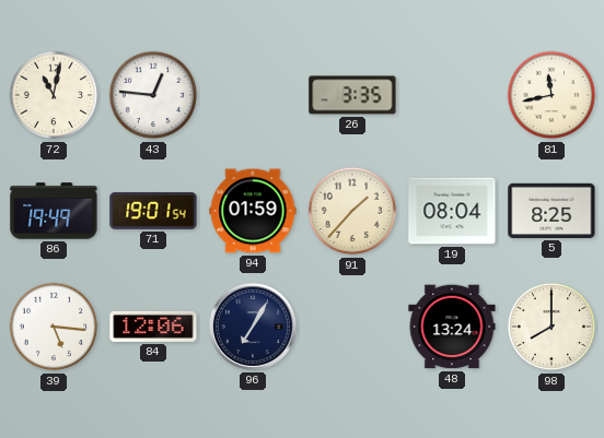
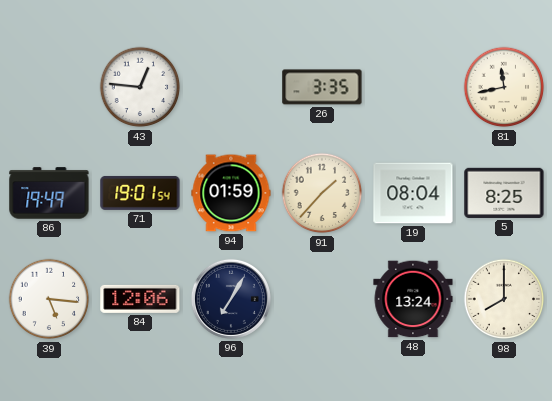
72: 11:02 -> none (54, 95)
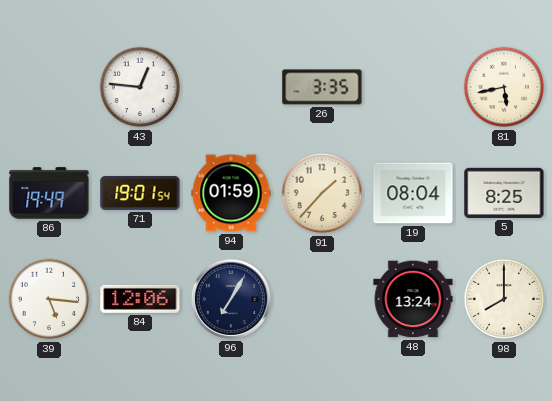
81: 11:43 -> 5:43 (504, 87)
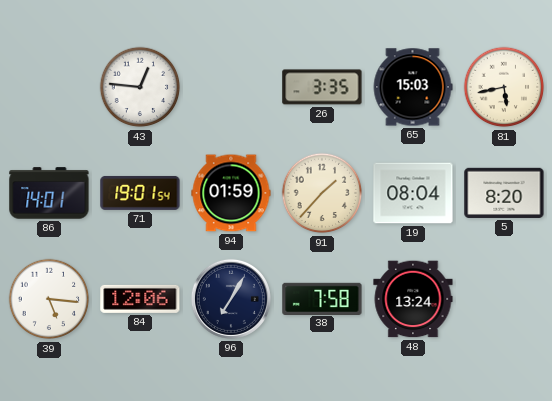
65: none -> 15:03 (413, 87)
86: 19:49 -> 14:01 (49, 193)
5: 8:25 -> 8:20 (504, 193)
38: none -> 7:58 (322, 298)
98: 8:00 -> none (504, 299)
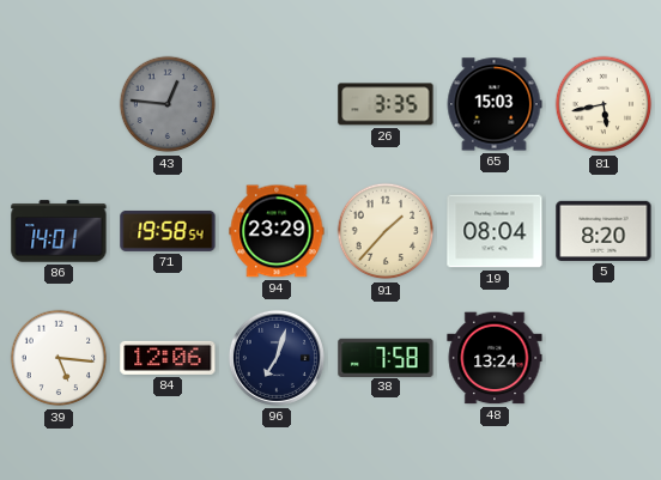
43 dial: white -> grey (168, 104)
71: 19:01 -> 19:58 (168, 231)
94: 01:59 -> 23:29 (277, 231)
96: 7:05 -> 7:03 (277, 358)
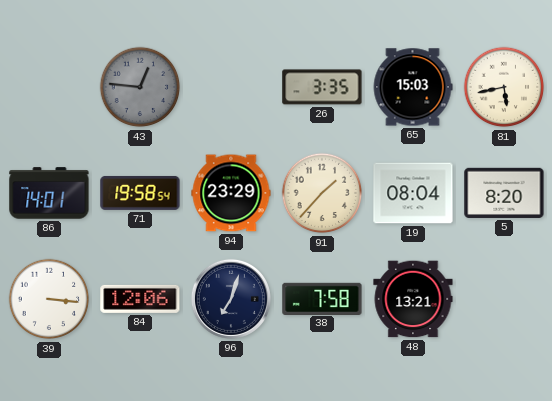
39: 5:16 -> 3:16 (49, 299)
48: 13:24 -> 13:21 (413, 299)
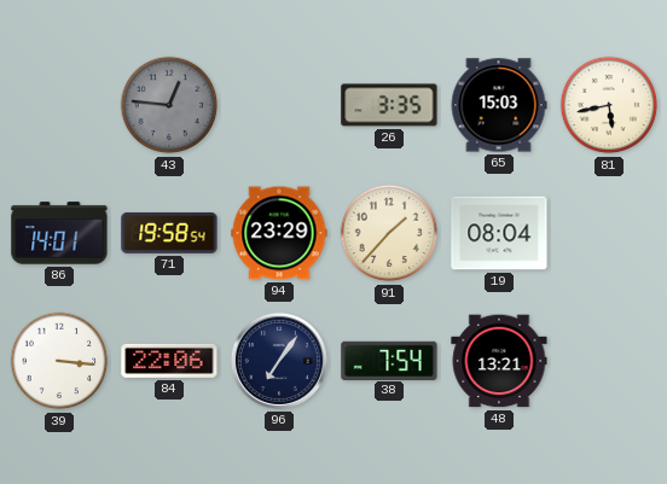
5: 8:20 -> none (504, 193)
84: 12:06 -> 22:06 (169, 361)
96: 7:03 -> 7:06 (279, 361)
38: 7:58 -> 7:54 (389, 360)
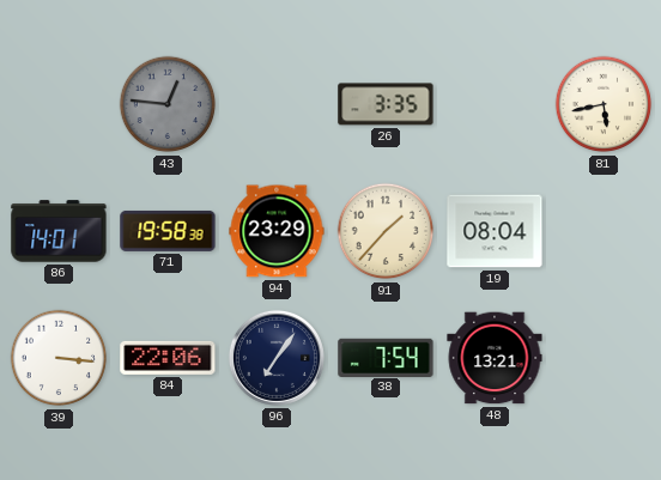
65: 15:03 -> none (499, 105)
71: 19:58:54 -> 19:58:38 (168, 231)
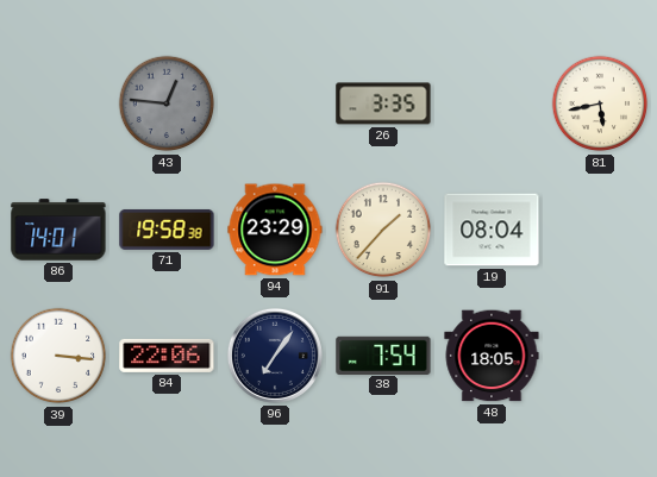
48: 13:21 -> 18:05 (492, 356)
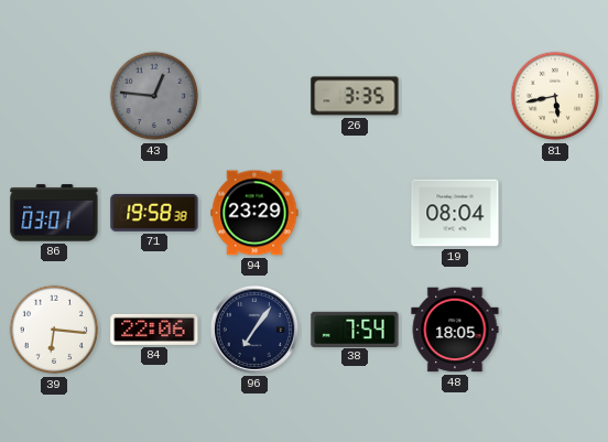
86: 14:01 -> 03:01 (54, 213)
91: 1:37 -> none (383, 230)
39: 3:16 -> 6:16 (54, 330)
